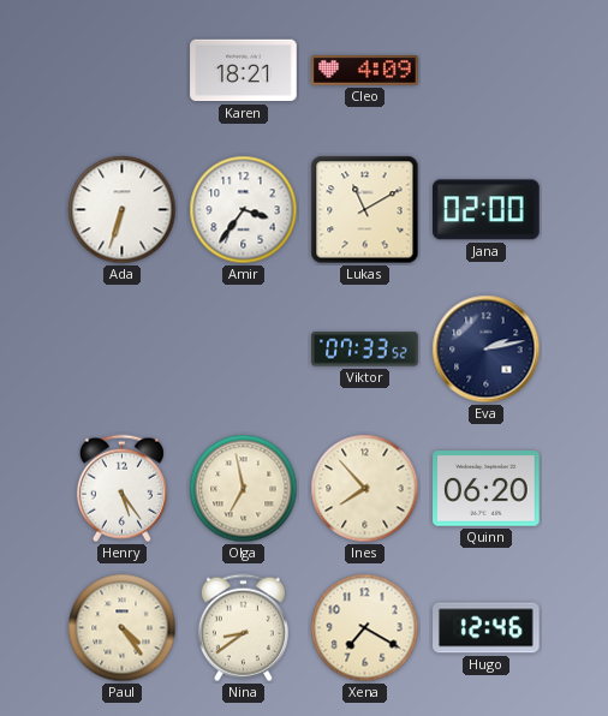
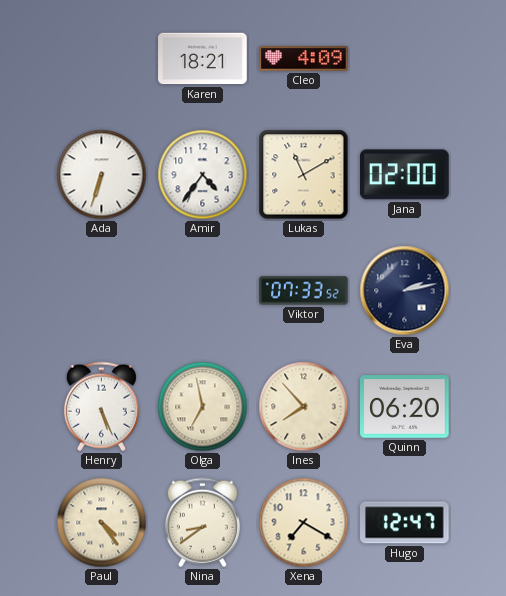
Amir: 3:36 -> 4:36 (203, 175)
Henry: 5:24 -> 5:26 (101, 407)
Hugo: 12:46 -> 12:47 (405, 523)
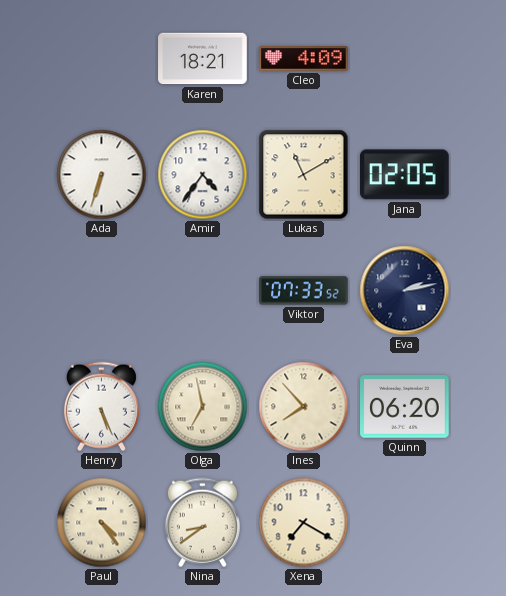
Jana: 02:00 -> 02:05 (404, 175)
Hugo: 12:47 -> none (405, 523)
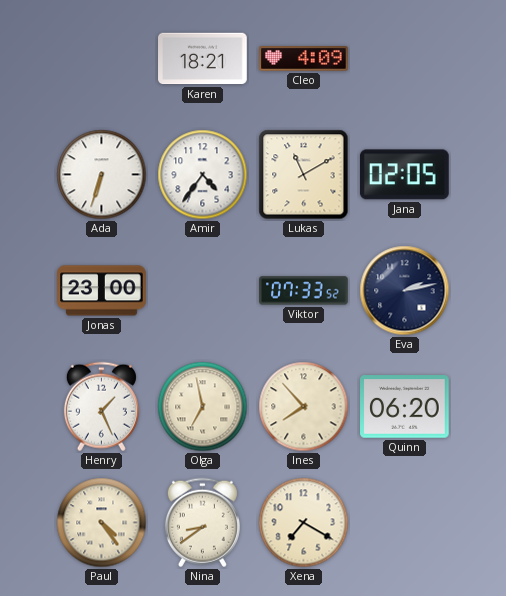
Jonas: none -> 23:00 (102, 291)
Henry: 5:26 -> 1:26 (101, 407)
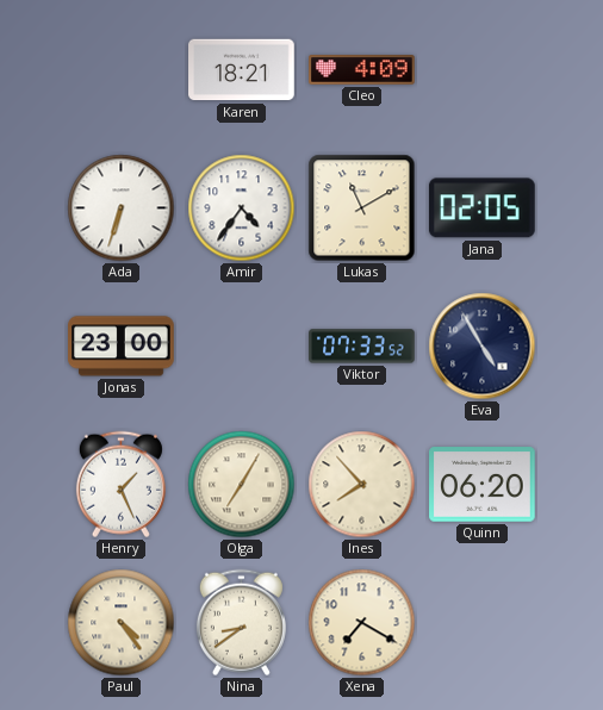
Eva: 2:13 -> 4:55 (483, 347)
Olga: 6:58 -> 7:05 (242, 485)
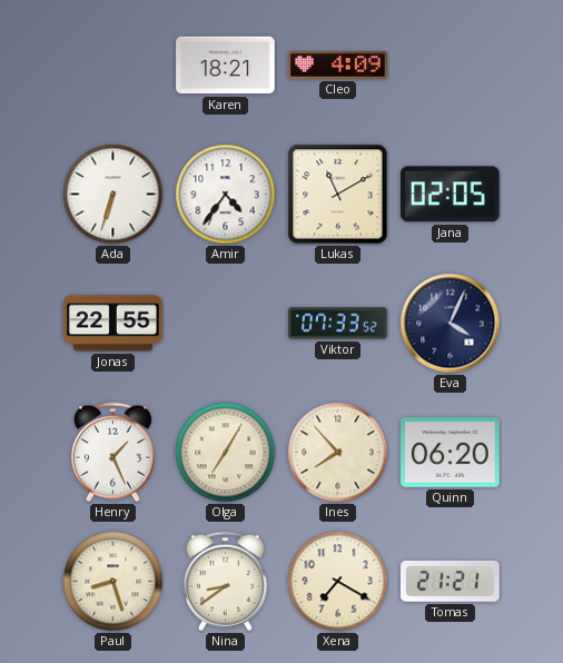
Jonas: 23:00 -> 22:55 (113, 324)
Eva: 4:55 -> 4:04 (451, 324)
Paul: 4:24 -> 8:27 (113, 582)
Tomas: none -> 21:21 (451, 581)
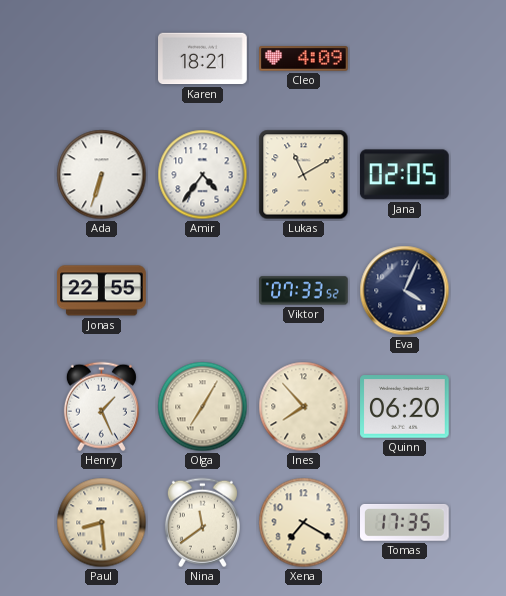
Paul: 8:27 -> 8:29 (102, 523)
Nina: 8:39 -> 11:39 (202, 523)
Tomas: 21:21 -> 17:35 (405, 522)
